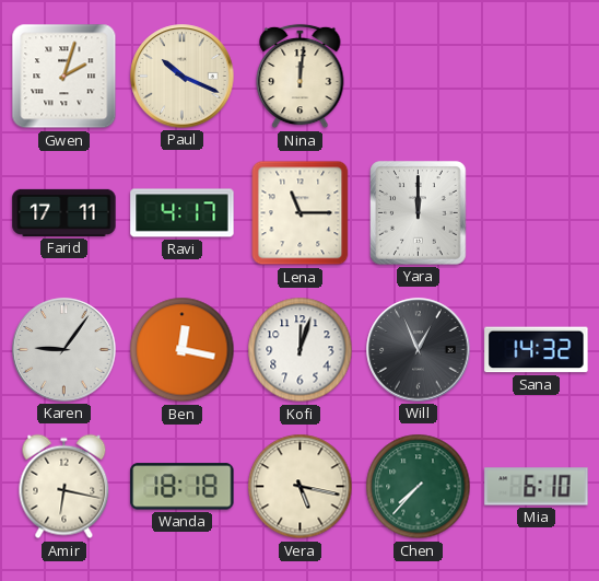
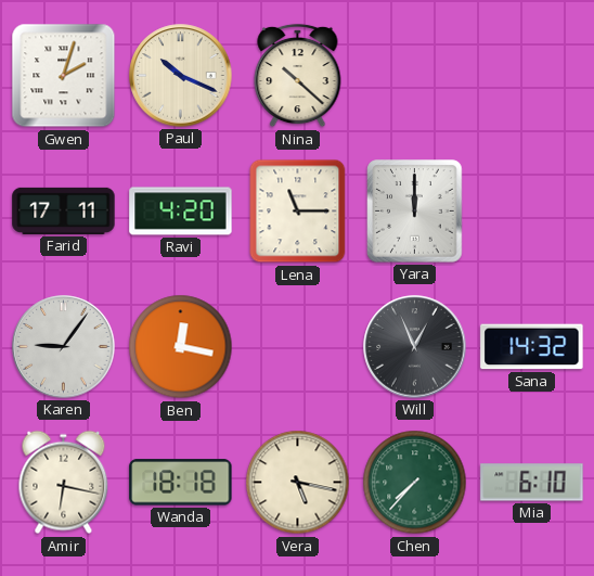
Nina: 12:01 -> 10:22 (298, 76)
Ravi: 4:17 -> 4:20 (181, 212)
Kofi: 12:03 -> none (301, 350)
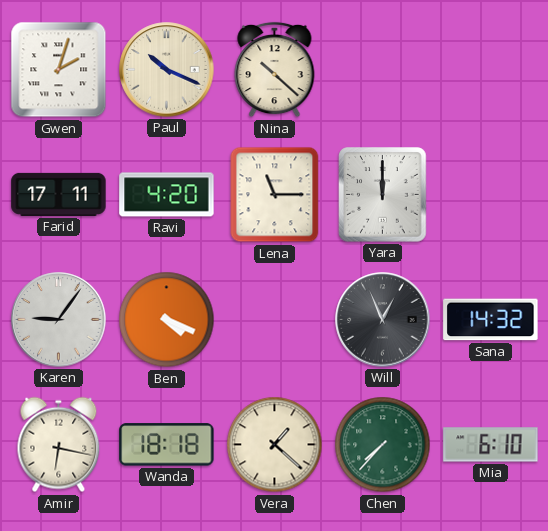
Ben: 12:17 -> 4:19 (167, 320)
Vera: 5:17 -> 1:22 (275, 445)
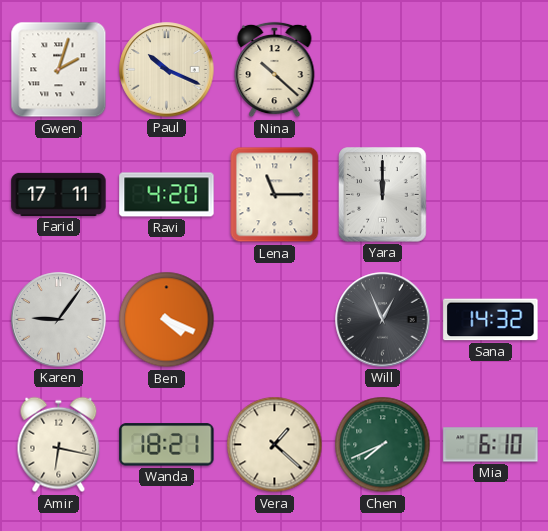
Wanda: 18:18 -> 18:21 (167, 445)
Chen: 7:37 -> 7:41 (383, 445)
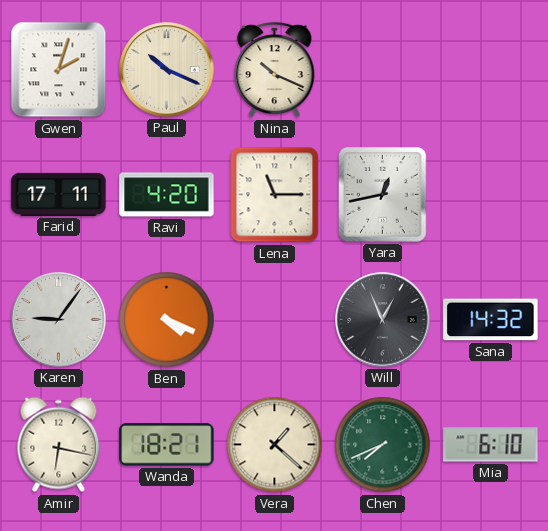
Nina: 10:22 -> 10:19 (275, 70)
Yara: 12:00 -> 12:43 (383, 195)
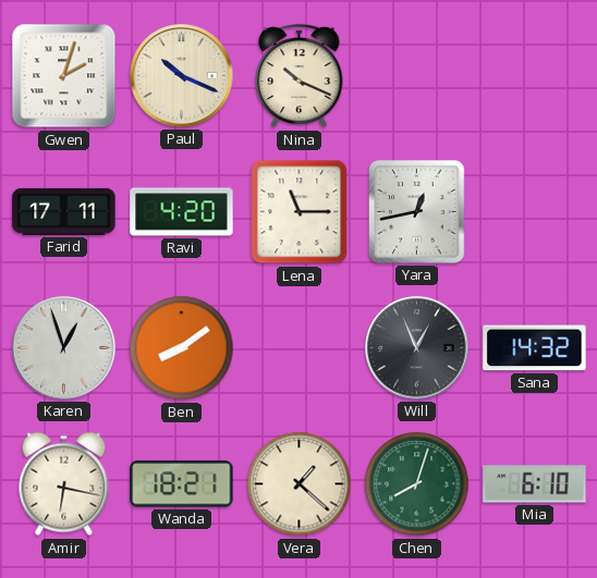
Karen: 9:06 -> 12:57 (64, 348)
Ben: 4:19 -> 8:09 (182, 348)
Chen: 7:41 -> 8:03 (417, 484)
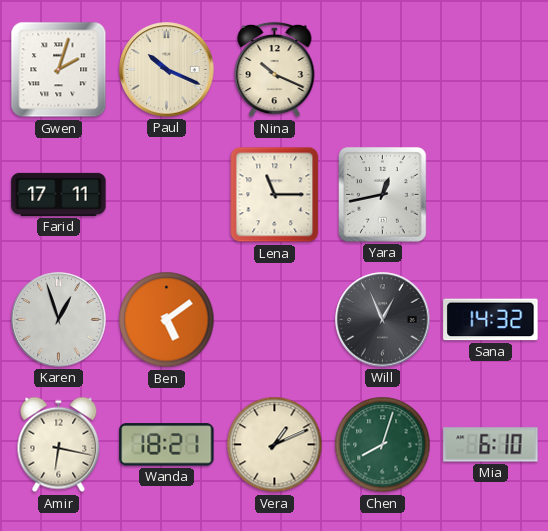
Ravi: 4:20 -> none (182, 212)
Ben: 8:09 -> 5:09 (167, 320)
Vera: 1:22 -> 1:11 (275, 445)
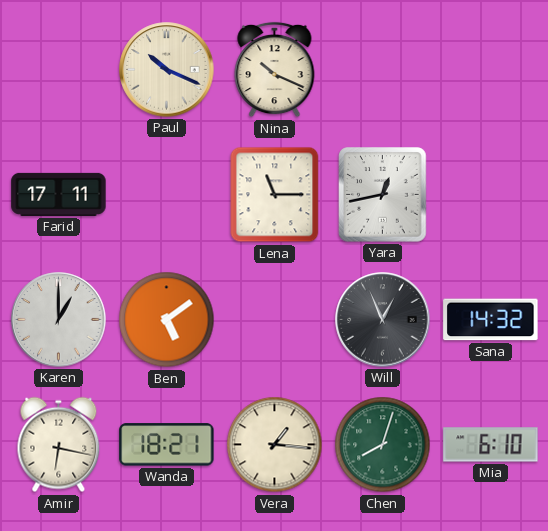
Gwen: 2:03 -> none (59, 70)
Karen: 12:57 -> 1:00 (59, 320)
Vera: 1:11 -> 1:16 (275, 445)
